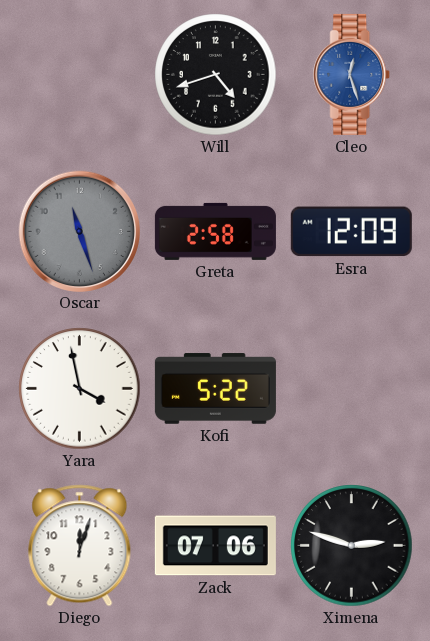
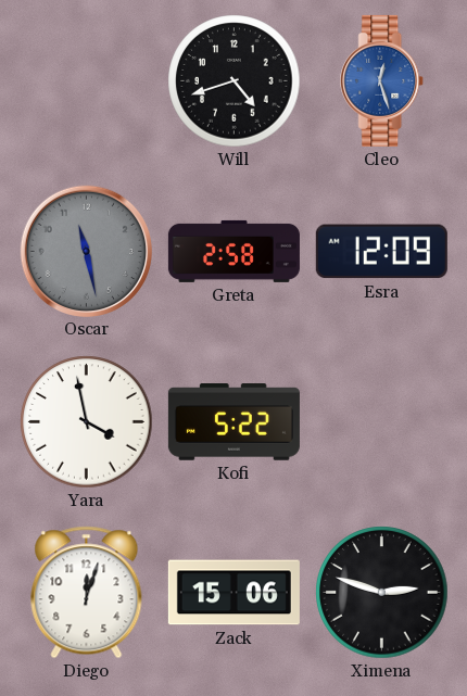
Oscar: 11:27 -> 11:28 (86, 251)
Zack: 07:06 -> 15:06 (233, 593)
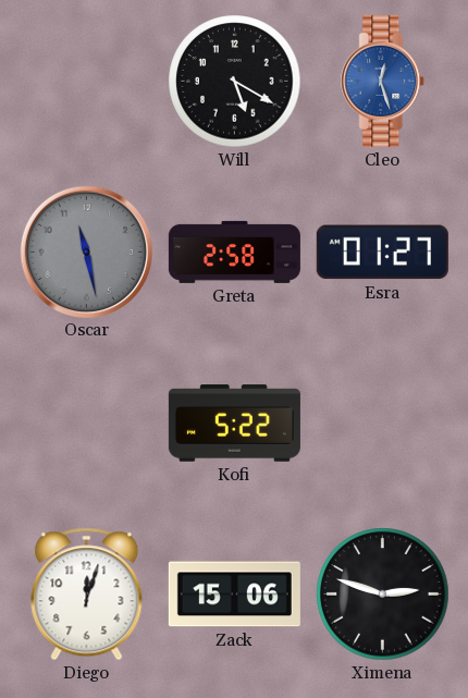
Will: 4:42 -> 5:20 (235, 82)
Esra: 12:09 -> 01:27 (382, 253)
Yara: 3:58 -> none (87, 422)
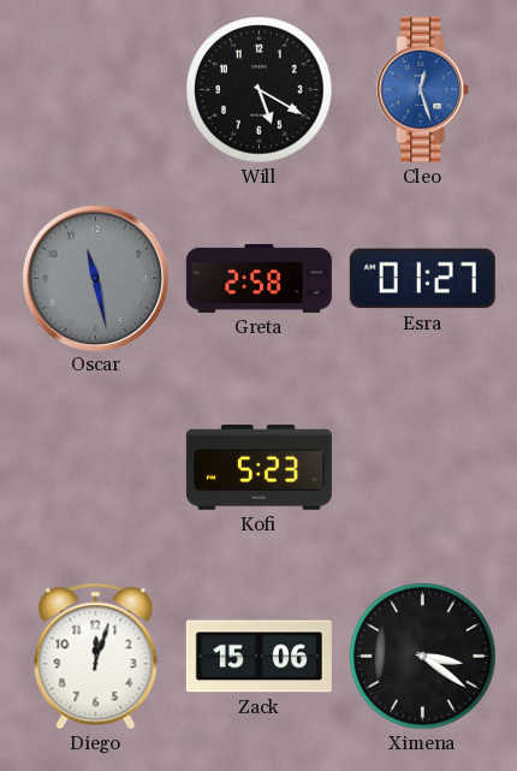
Kofi: 5:22 -> 5:23 (258, 468)
Ximena: 2:48 -> 3:21 (423, 657)
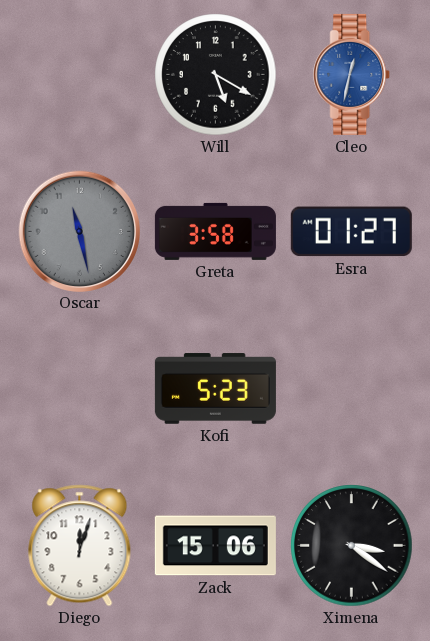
Cleo: 12:27 -> 12:32 (352, 74)
Greta: 2:58 -> 3:58 (215, 231)
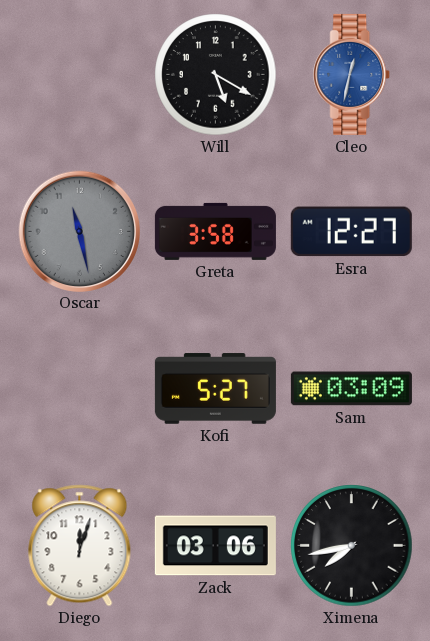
Esra: 01:27 -> 12:27 (351, 232)
Kofi: 5:23 -> 5:27 (215, 389)
Sam: none -> 03:09 (351, 389)
Zack: 15:06 -> 03:06 (215, 546)
Ximena: 3:21 -> 7:43 (352, 546)
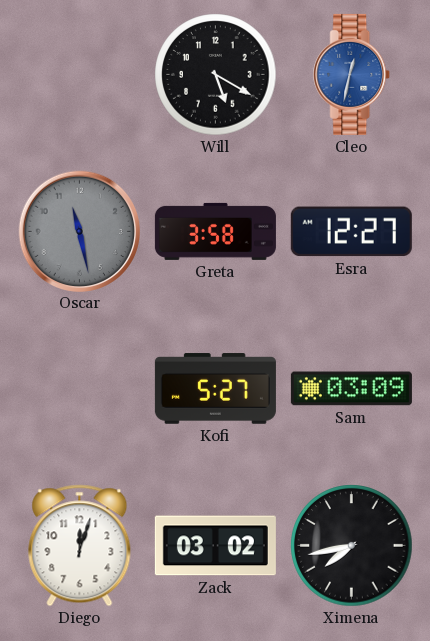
Zack: 03:06 -> 03:02 (215, 546)
